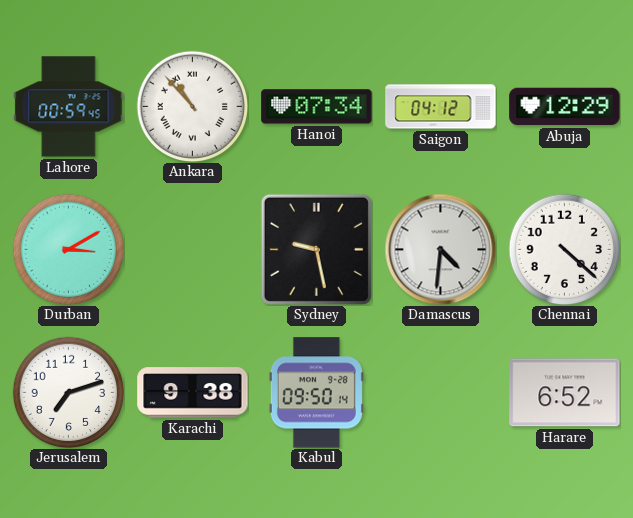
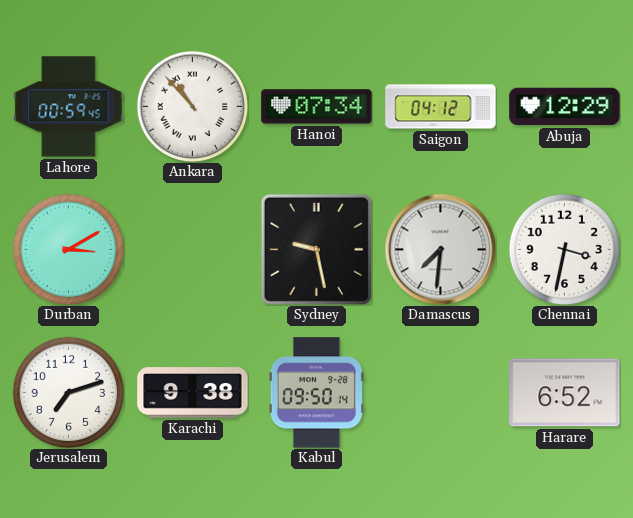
Damascus: 4:31 -> 7:31 (440, 249)
Chennai: 4:22 -> 3:32 (564, 249)
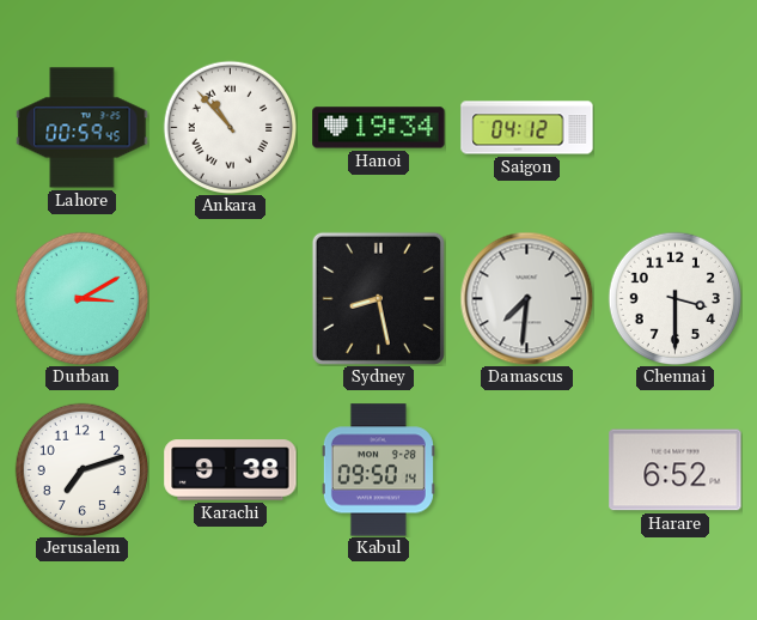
Hanoi: 07:34 -> 19:34 (379, 128)
Abuja: 12:29 -> none (565, 107)
Sydney: 9:28 -> 8:28 (378, 298)
Chennai: 3:32 -> 3:30 (674, 298)
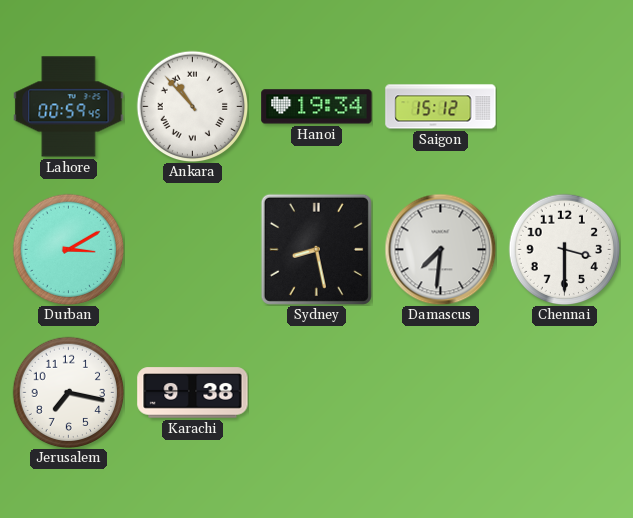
Saigon: 04:12 -> 15:12 (441, 107)
Jerusalem: 7:12 -> 7:17 (68, 392)
Kabul: 09:50 -> none (378, 470)
Harare: 6:52 -> none (676, 470)
